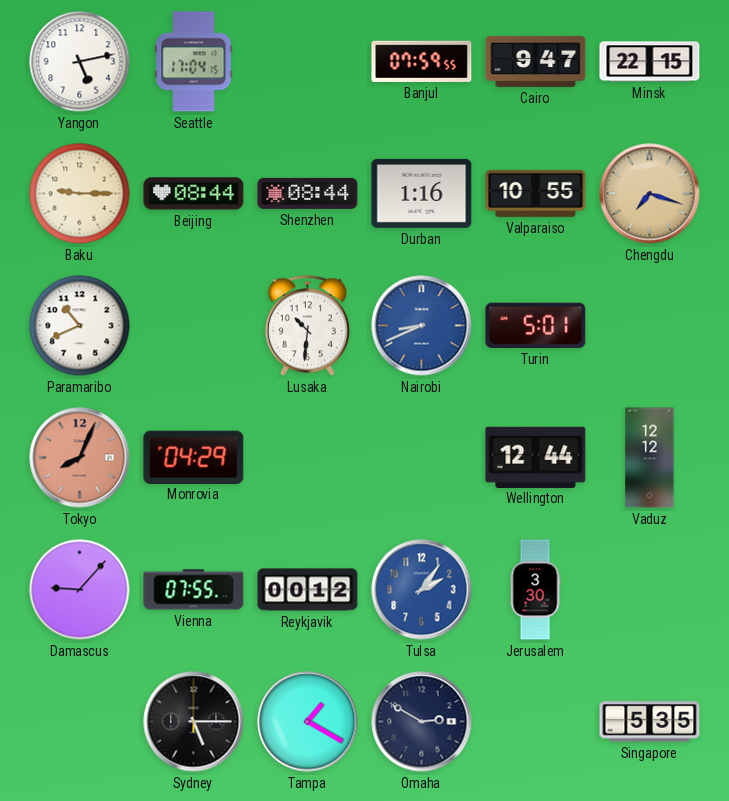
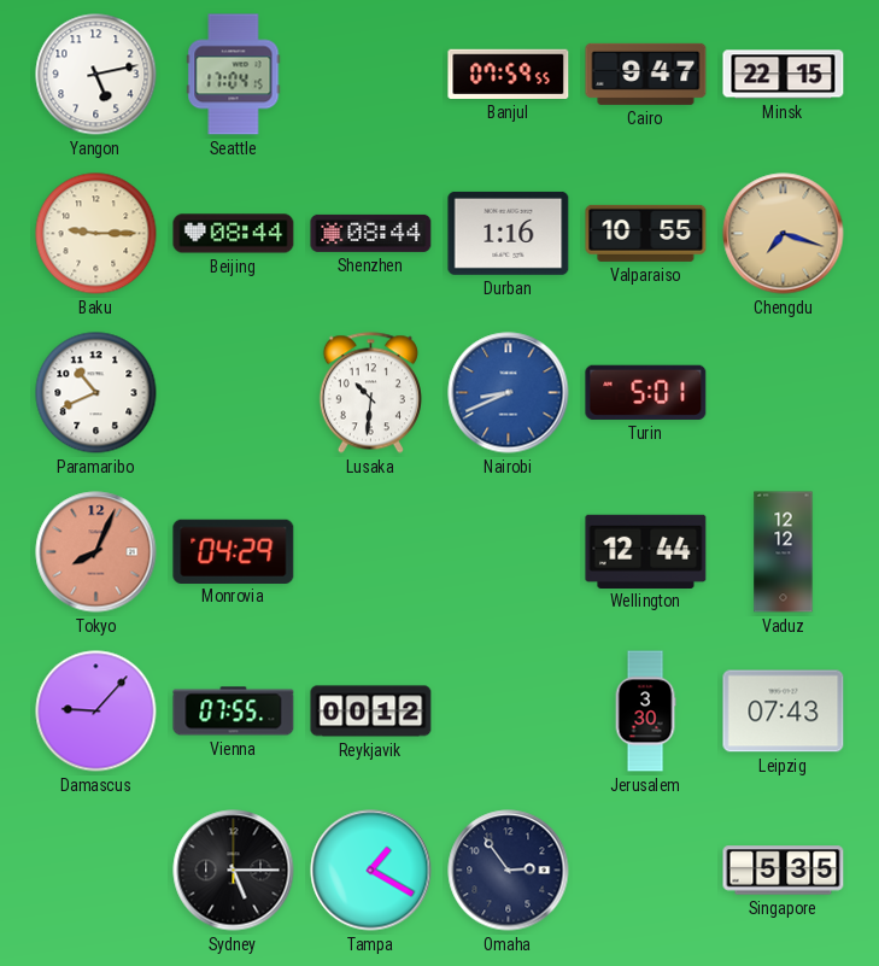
Tulsa: 2:06 -> none (422, 590)
Leipzig: none -> 07:43 (784, 712)
Omaha: 2:50 -> 2:54 (509, 871)
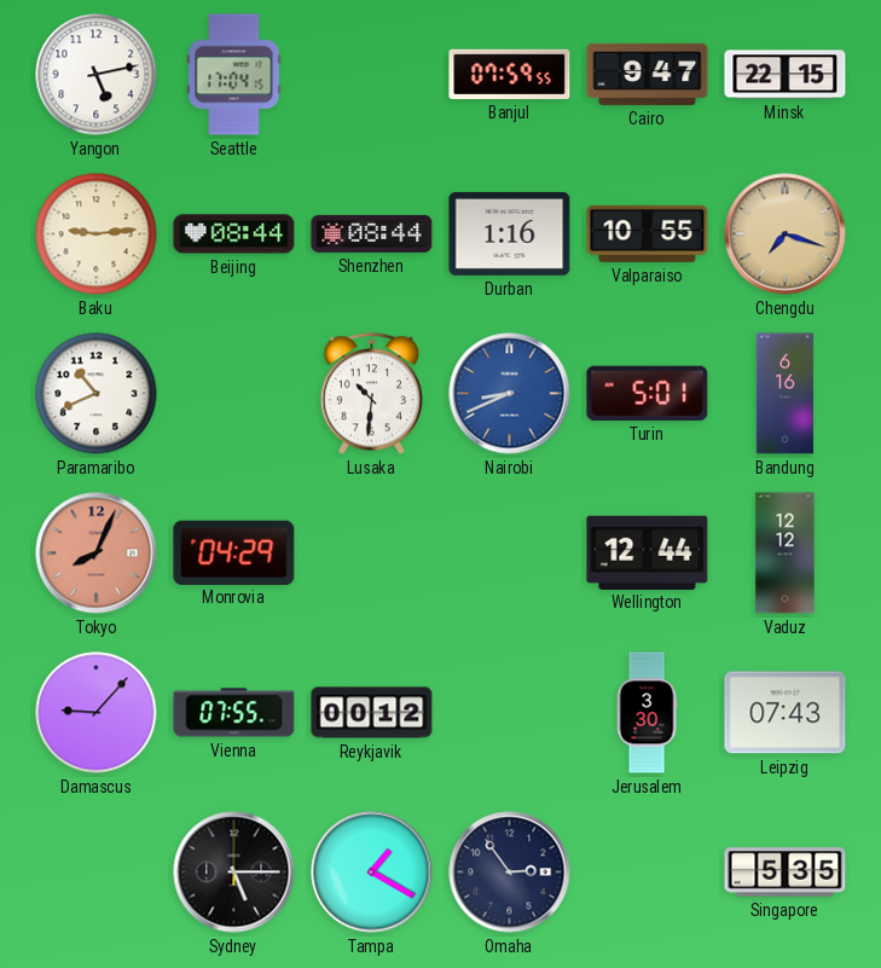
Baku: 9:15 -> 9:14 (97, 234)
Bandung: none -> 6:16 (784, 394)
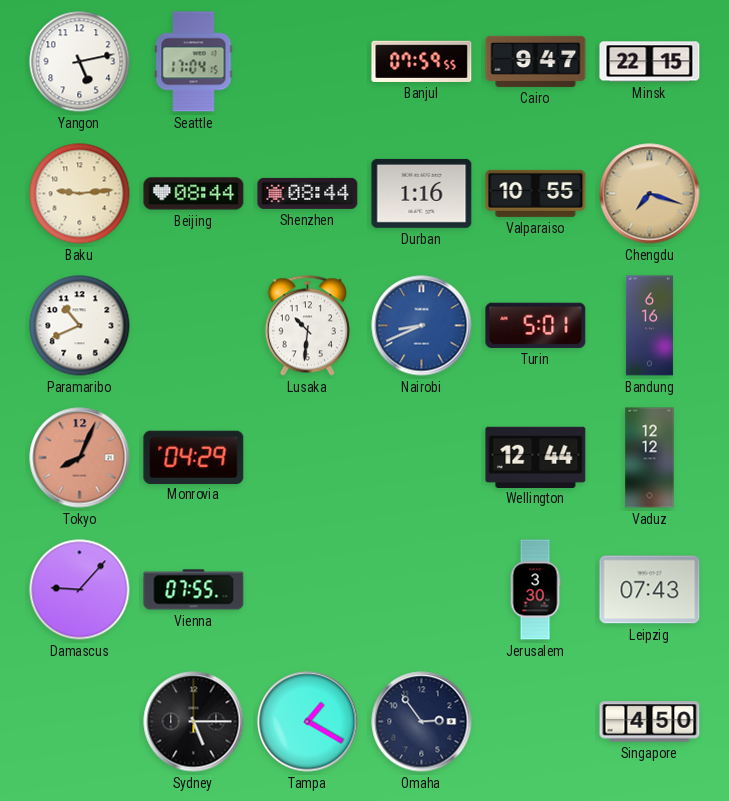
Reykjavik: 00:12 -> none (372, 713)
Singapore: 5:35 -> 4:50 (650, 722)
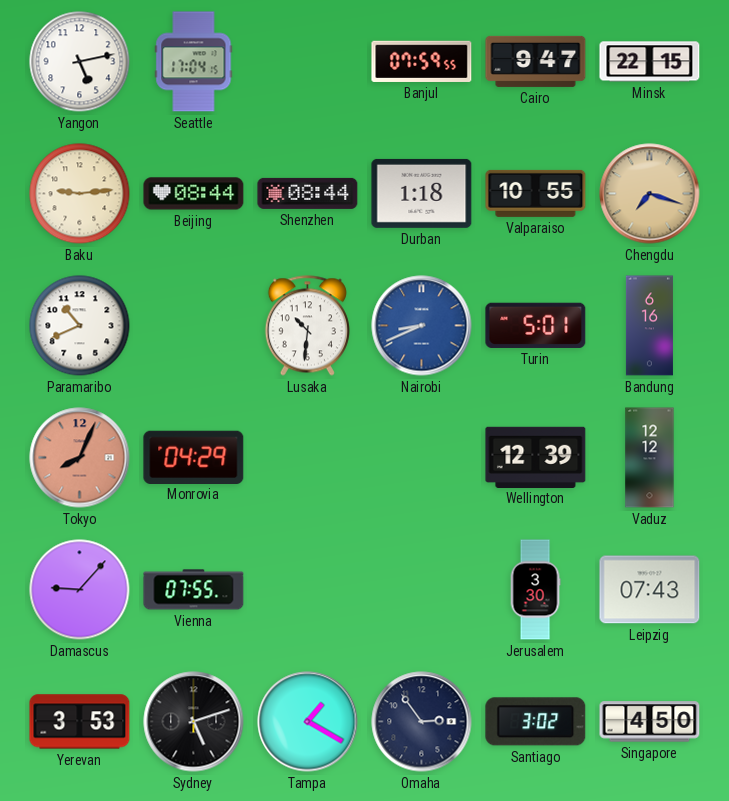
Durban: 1:16 -> 1:18 (422, 193)
Wellington: 12:44 -> 12:39 (536, 457)
Yerevan: none -> 3:53 (80, 722)
Sydney: 5:15 -> 5:12 (194, 722)
Santiago: none -> 3:02 (536, 722)
